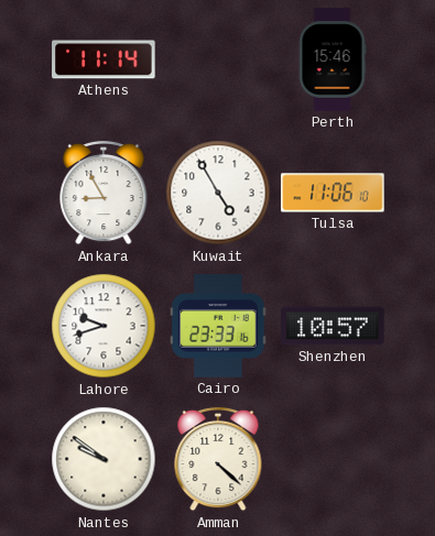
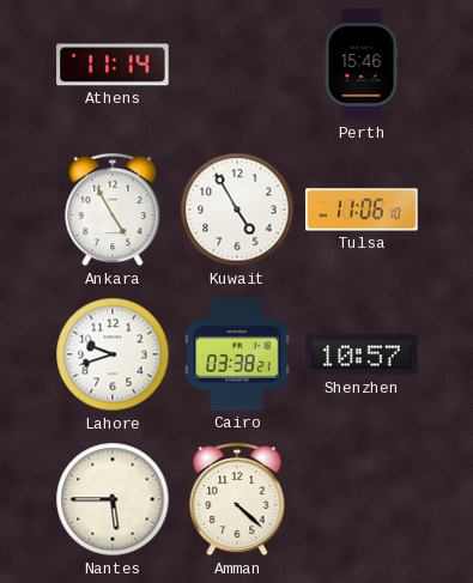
Ankara: 8:55 -> 4:55 (113, 209)
Cairo: 23:33 -> 03:38 (237, 354)
Nantes: 9:51 -> 5:45 (113, 499)
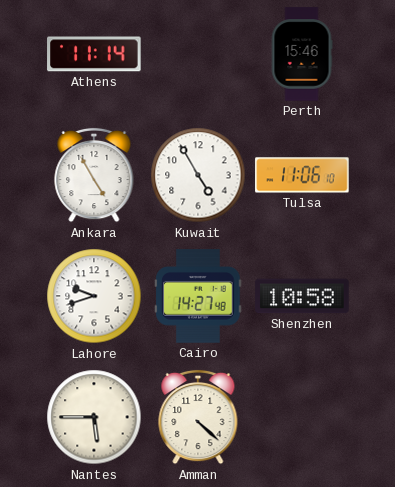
Cairo: 03:38 -> 14:27 (198, 296)
Shenzhen: 10:57 -> 10:58 (302, 296)
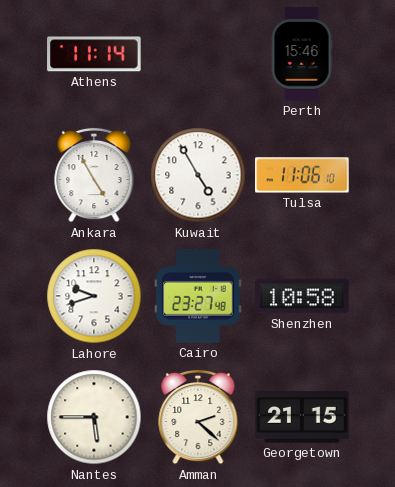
Cairo: 14:27 -> 23:27 (198, 296)
Amman: 4:22 -> 2:22 (198, 417)
Georgetown: none -> 21:15 (302, 417)
